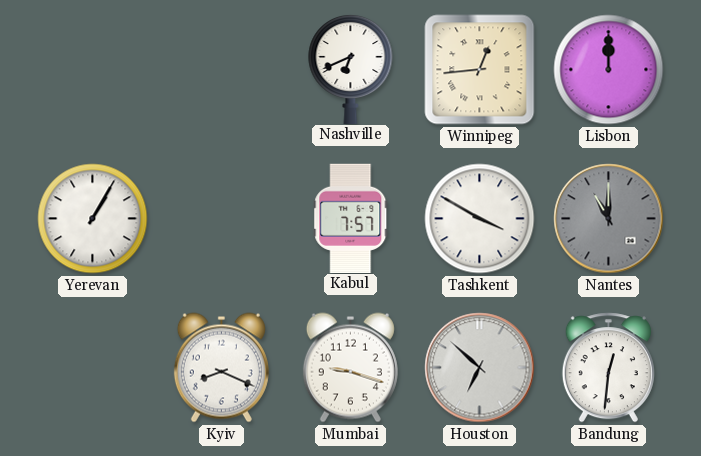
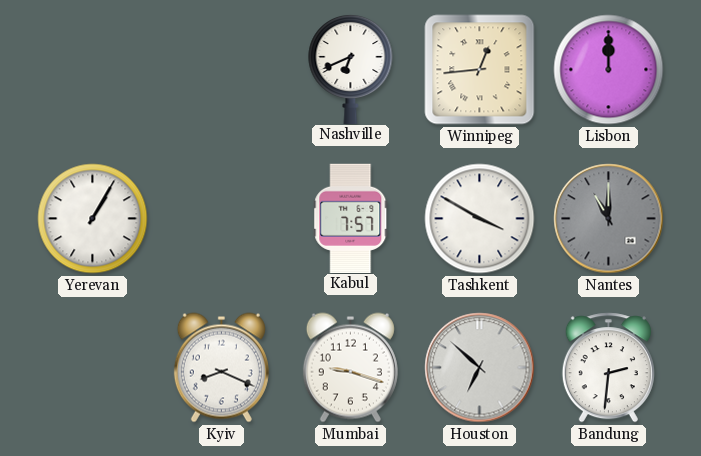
Bandung: 12:31 -> 2:31 (608, 368)
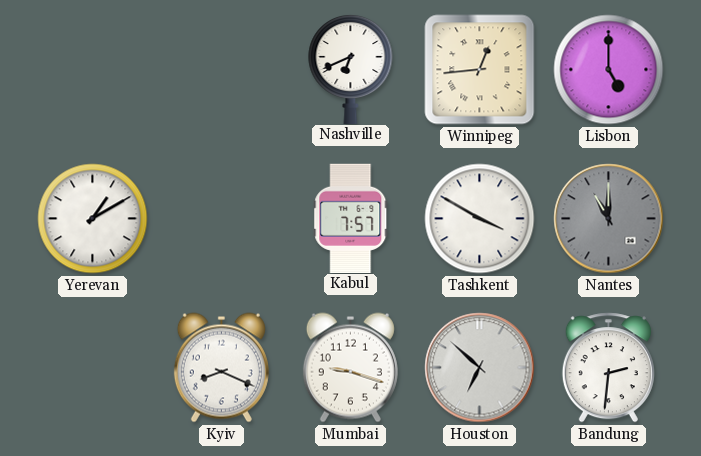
Lisbon: 12:00 -> 5:00 (609, 70)
Yerevan: 1:05 -> 1:10 (93, 219)
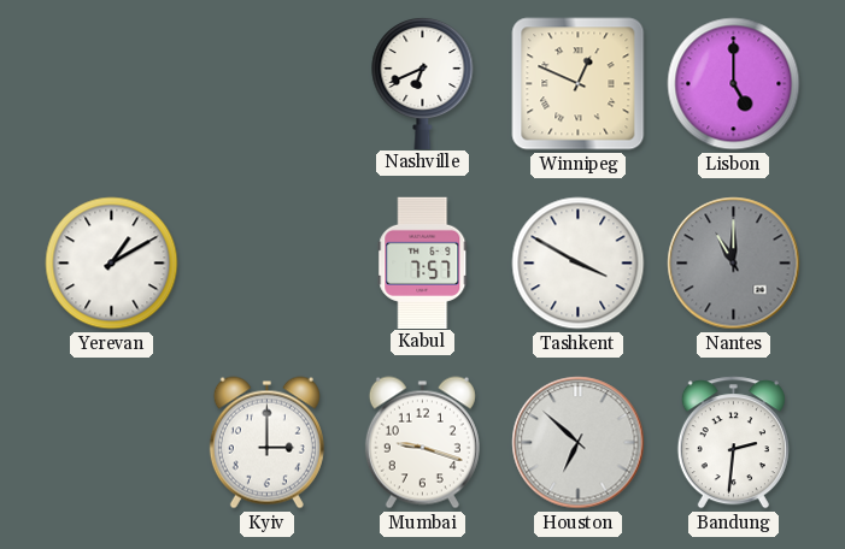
Winnipeg: 12:44 -> 12:49 (579, 84)
Kyiv: 8:19 -> 3:00 (266, 443)
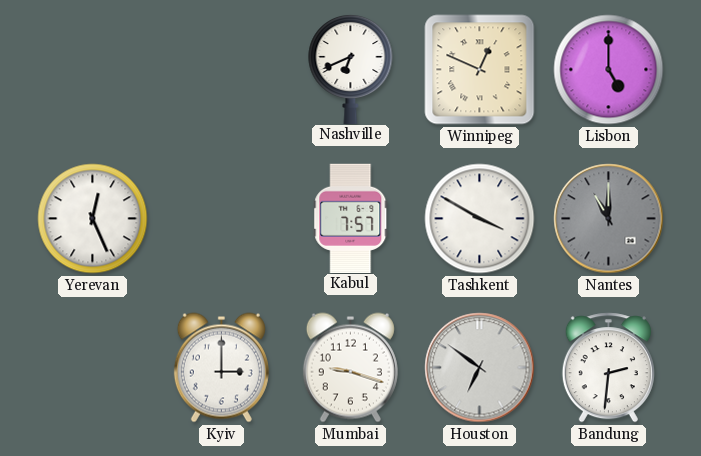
Yerevan: 1:10 -> 12:26 (93, 219)
Houston: 6:52 -> 6:51 (480, 368)
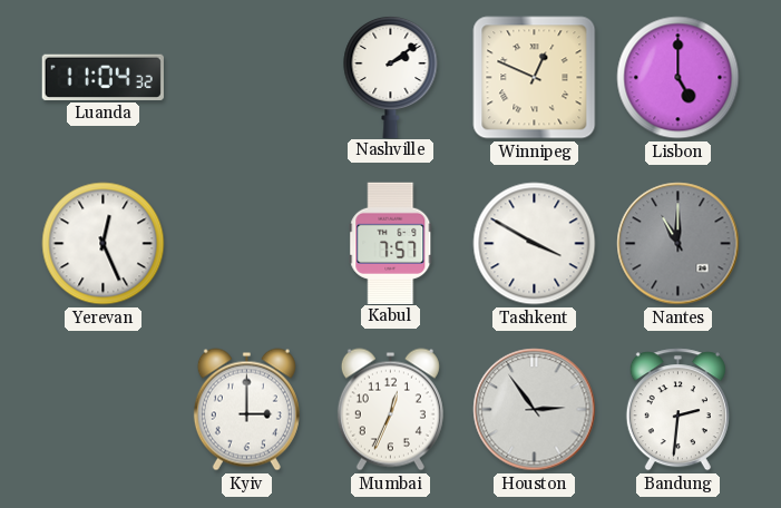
Luanda: none -> 11:04 (102, 77)
Nashville: 6:41 -> 2:09 (391, 76)
Mumbai: 9:18 -> 12:34 (390, 410)
Houston: 6:51 -> 2:54 (535, 410)
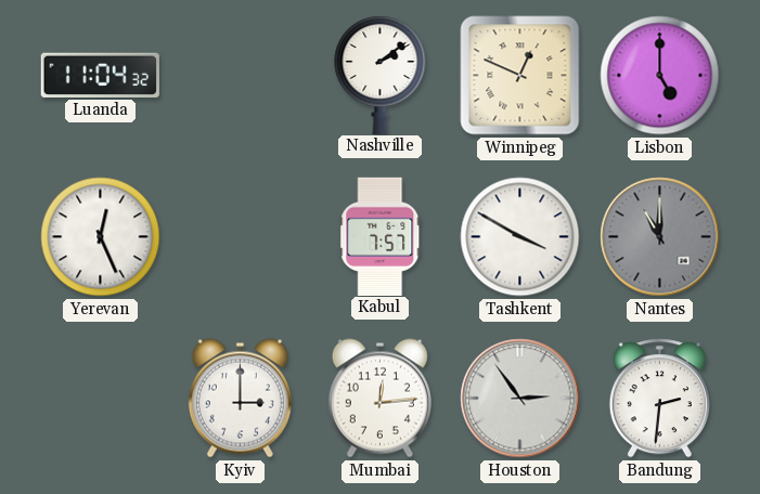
Mumbai: 12:34 -> 12:14 (379, 399)
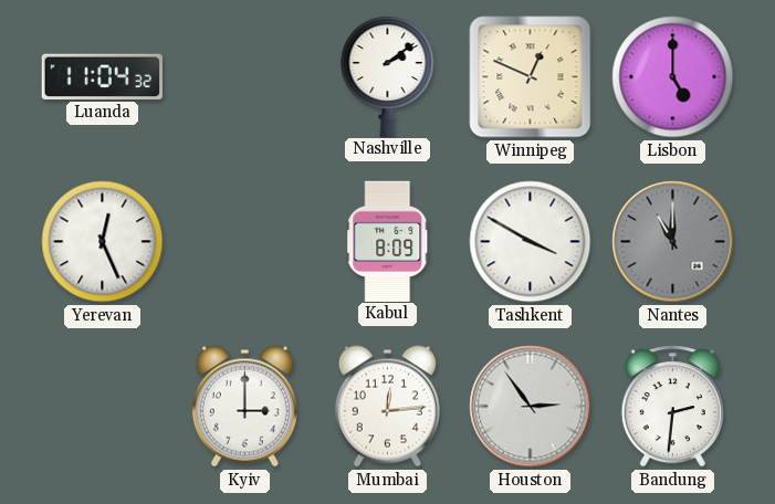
Kabul: 7:57 -> 8:09 (388, 241)
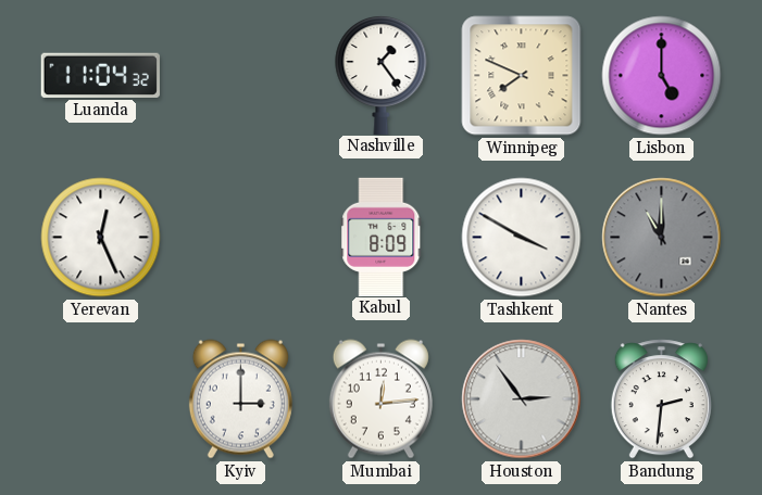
Nashville: 2:09 -> 1:24 (382, 74)
Winnipeg: 12:49 -> 7:49 (522, 76)
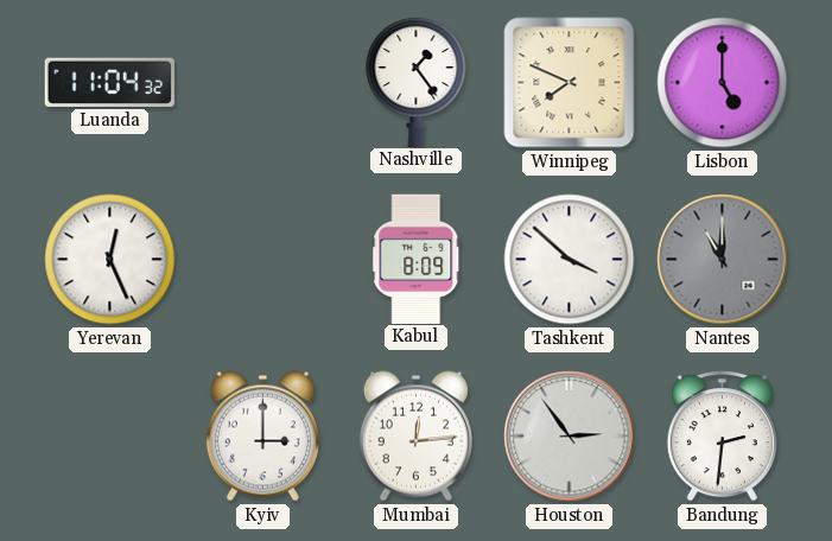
Tashkent: 3:50 -> 3:52 (570, 260)
